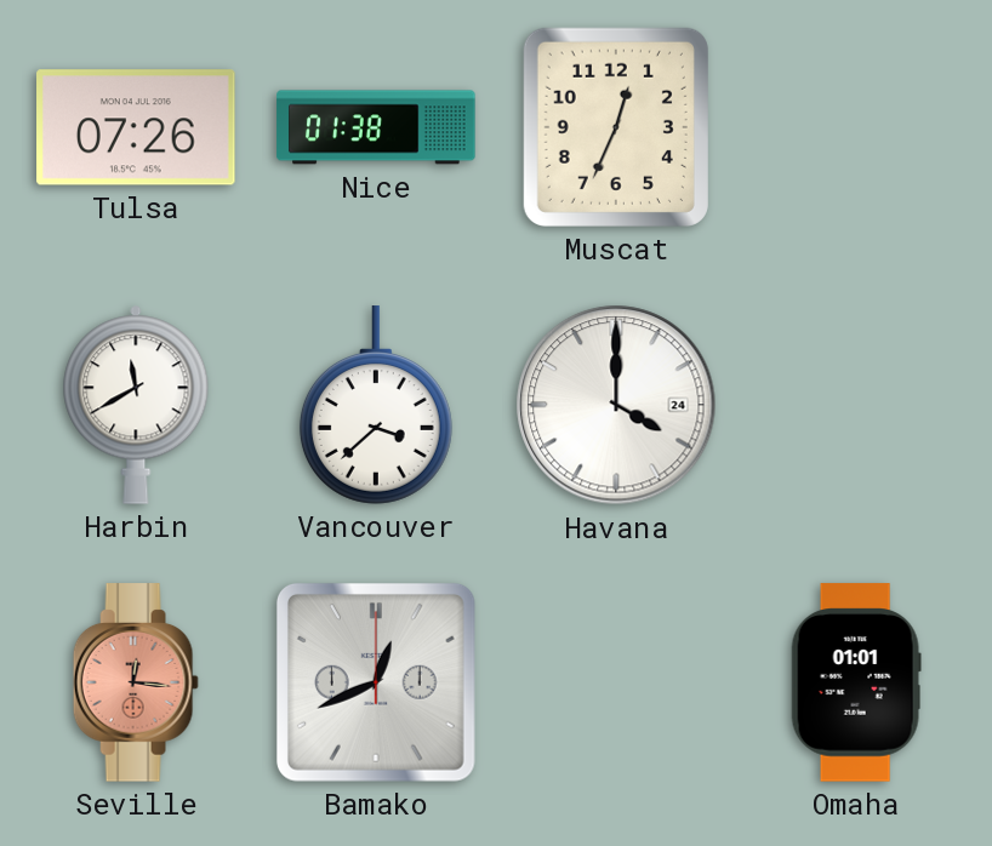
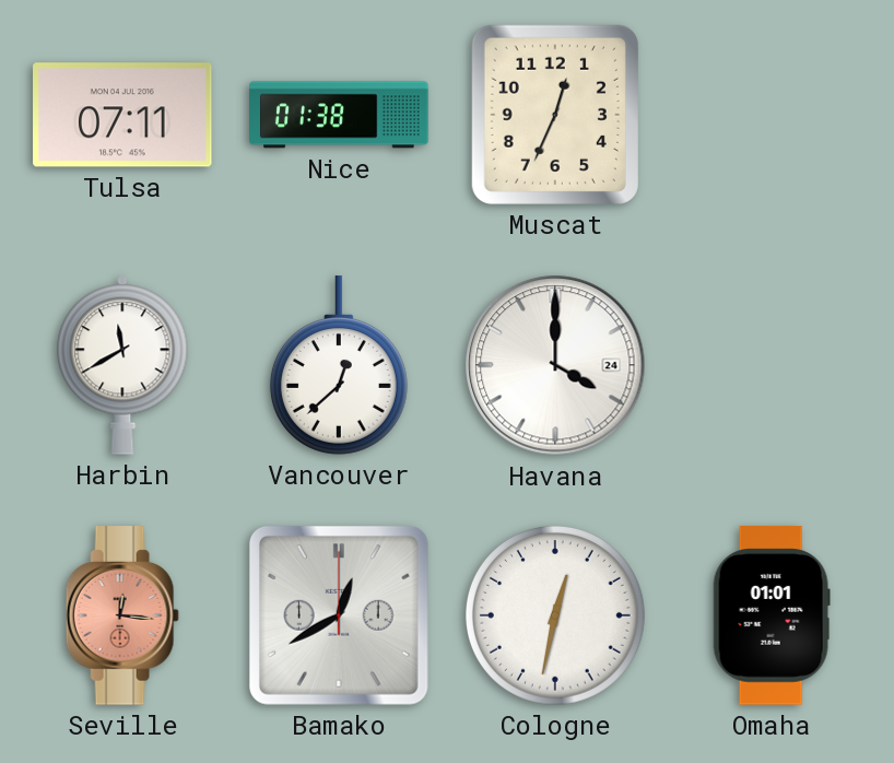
Tulsa: 07:26 -> 07:11 (122, 115)
Vancouver: 3:38 -> 12:38 (339, 365)
Bamako: 12:41 -> 12:40 (339, 615)
Cologne: none -> 12:32 (555, 615)
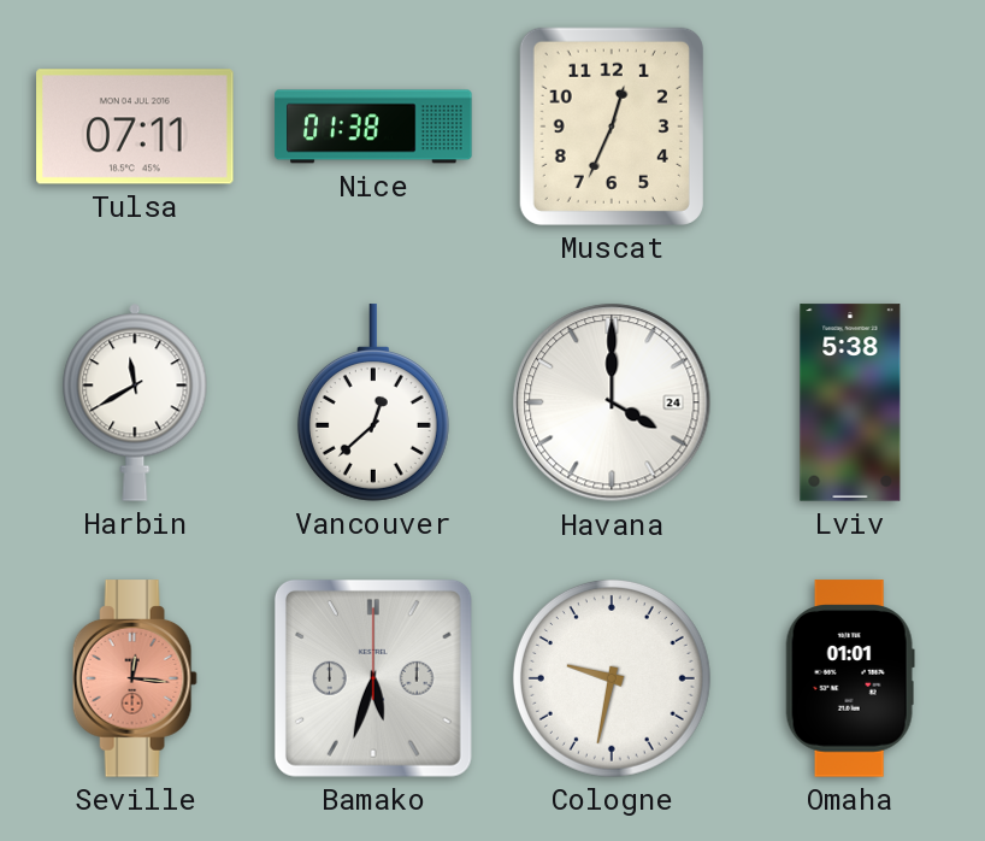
Lviv: none -> 5:38 (850, 402)
Bamako: 12:40 -> 5:33 (373, 678)
Cologne: 12:32 -> 9:32 (612, 678)
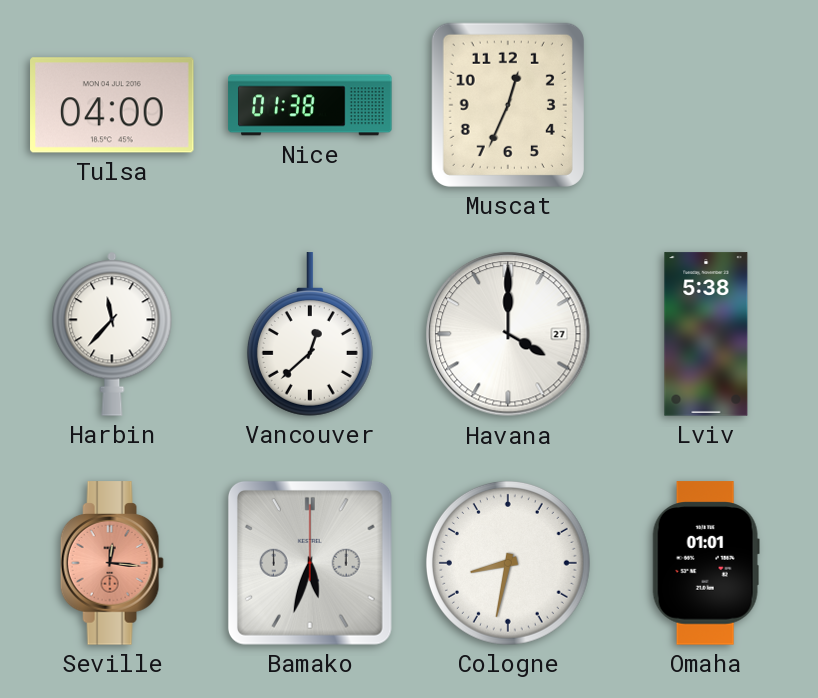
Tulsa: 07:11 -> 04:00 (112, 105)
Harbin: 11:40 -> 11:37 (112, 334)
Havana date: 24 -> 27 (508, 334)
Cologne: 9:32 -> 8:32 (508, 563)
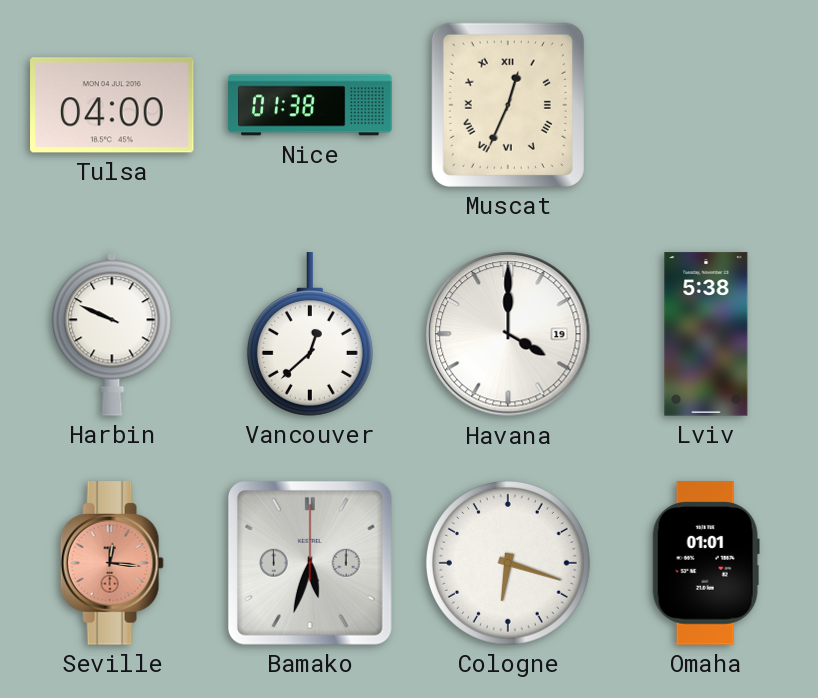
Muscat numerals: Arabic -> Roman (508, 105)
Harbin: 11:37 -> 9:49 (112, 334)
Havana date: 27 -> 19 (508, 334)
Cologne: 8:32 -> 6:18 (508, 563)
